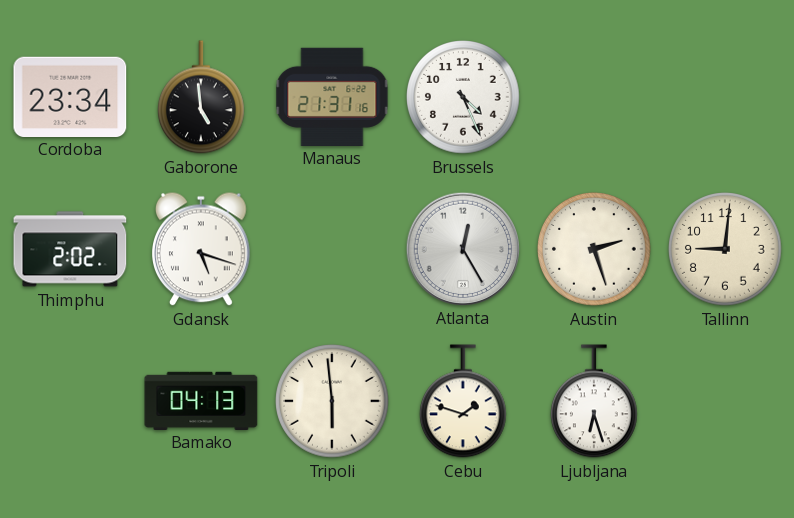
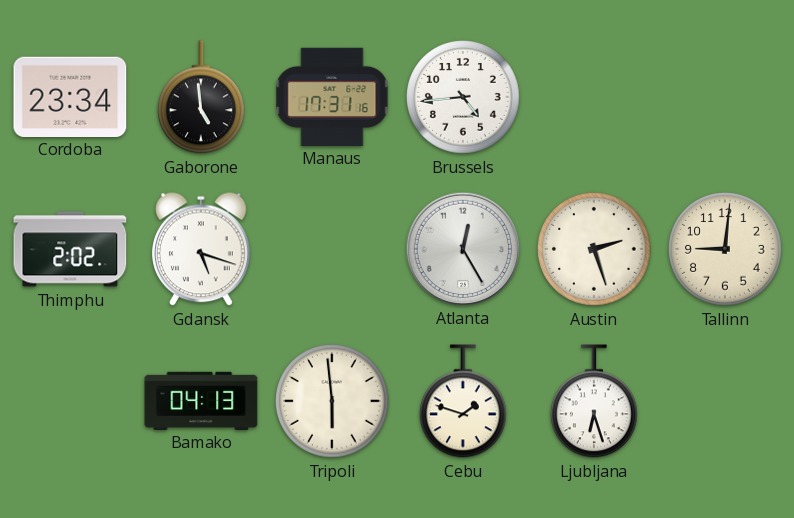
Manaus: 21:31 -> 17:31 (332, 96)
Brussels: 4:26 -> 4:44 (464, 98)
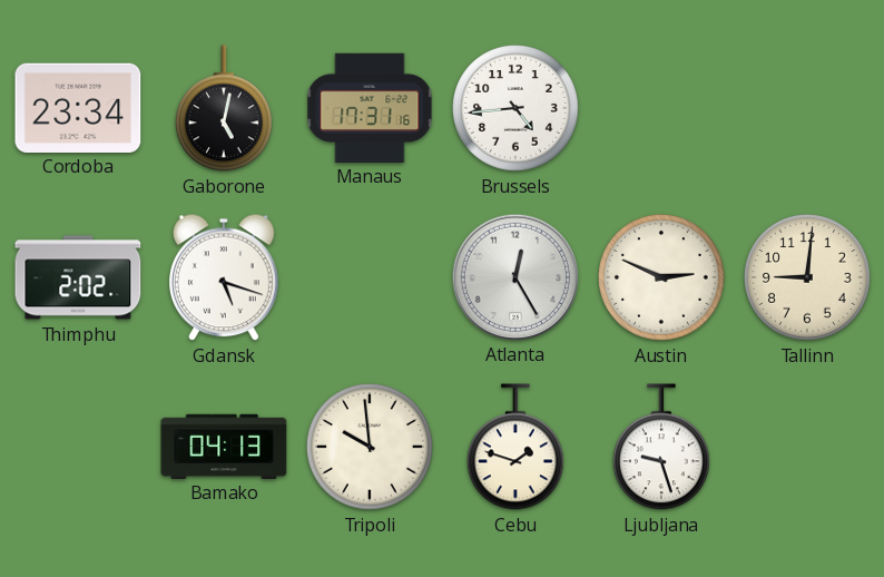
Gaborone: 4:59 -> 5:02 (224, 108)
Austin: 2:27 -> 2:49 (662, 278)
Tripoli: 5:59 -> 9:59 (371, 448)
Ljubljana: 6:27 -> 9:27 (661, 447)
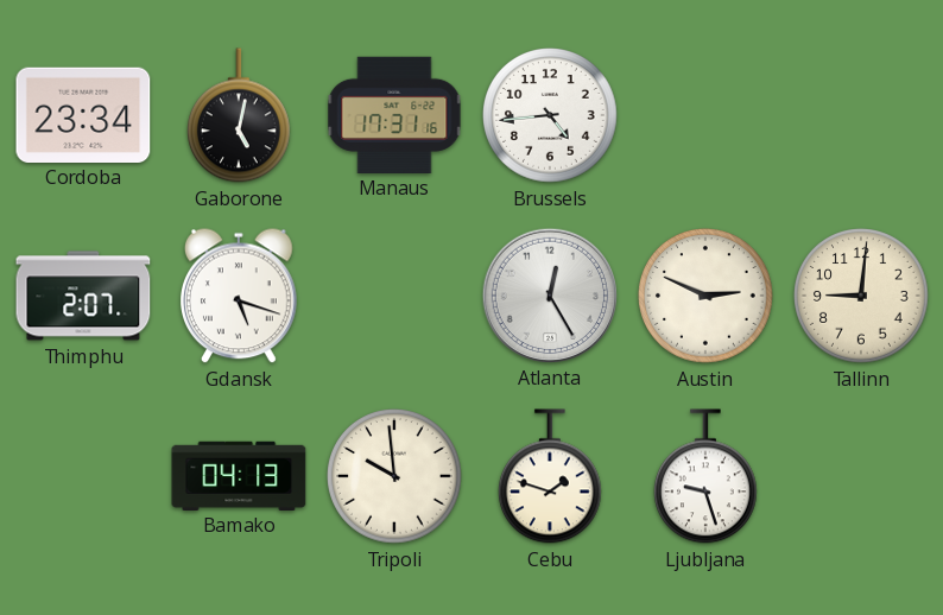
Thimphu: 2:02 -> 2:07 (83, 296)
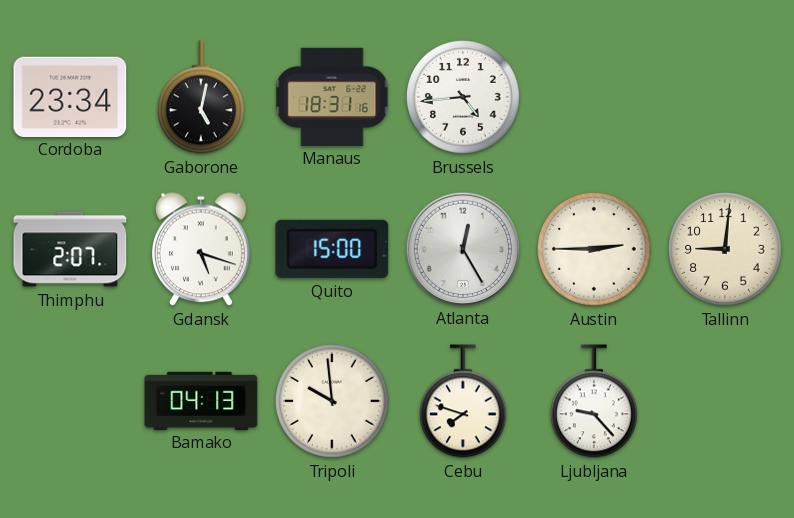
Manaus: 17:31 -> 18:31 (332, 96)
Quito: none -> 15:00 (332, 249)
Austin: 2:49 -> 2:45 (595, 250)
Cebu: 1:48 -> 7:48 (463, 401)
Ljubljana: 9:27 -> 9:23 (594, 401)
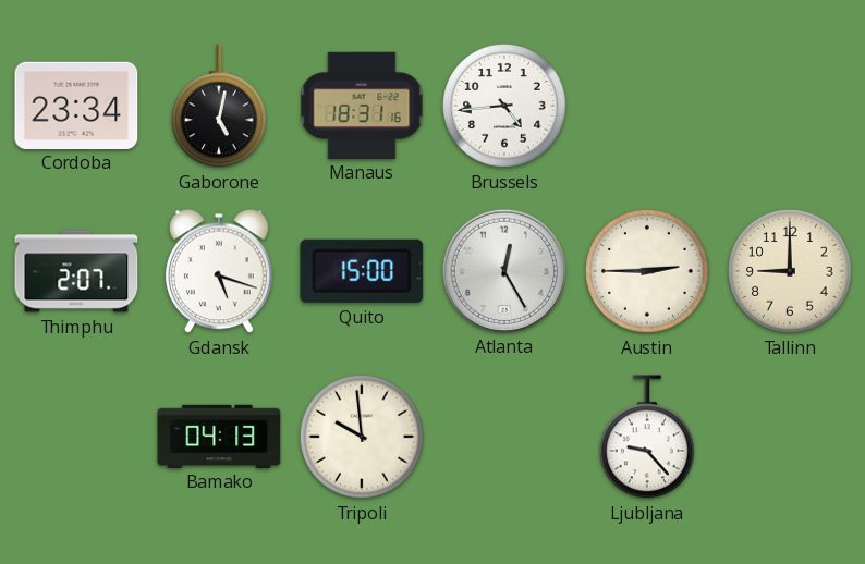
Tallinn: 9:01 -> 9:00 (791, 272)
Cebu: 7:48 -> none (463, 401)
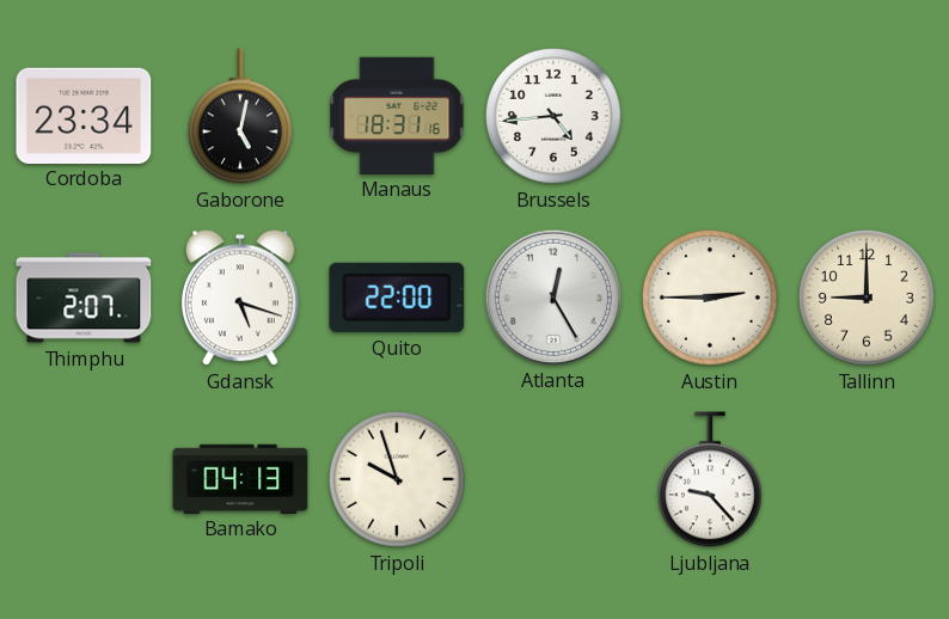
Quito: 15:00 -> 22:00 (397, 298)
Tripoli: 9:59 -> 9:57 (398, 480)
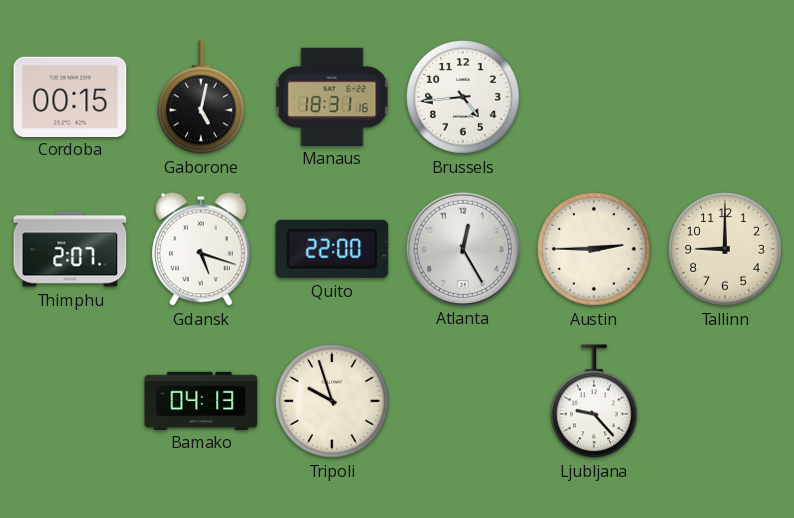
Cordoba: 23:34 -> 00:15 (70, 96)
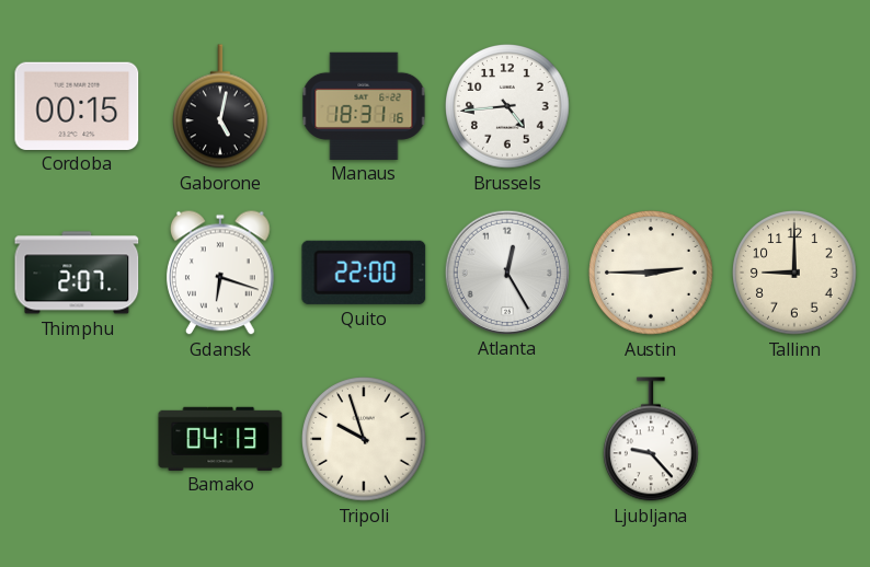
Gdansk: 5:18 -> 6:18 (221, 273)
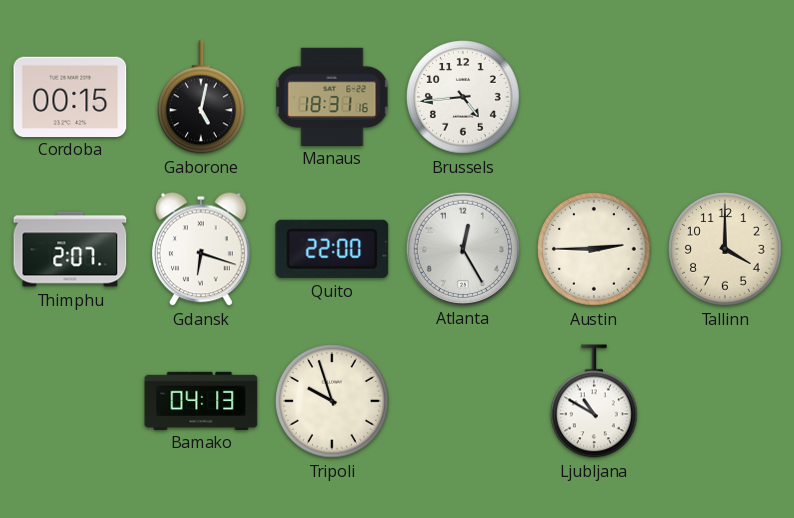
Tallinn: 9:00 -> 4:00 (726, 250)
Ljubljana: 9:23 -> 10:50 (594, 401)
